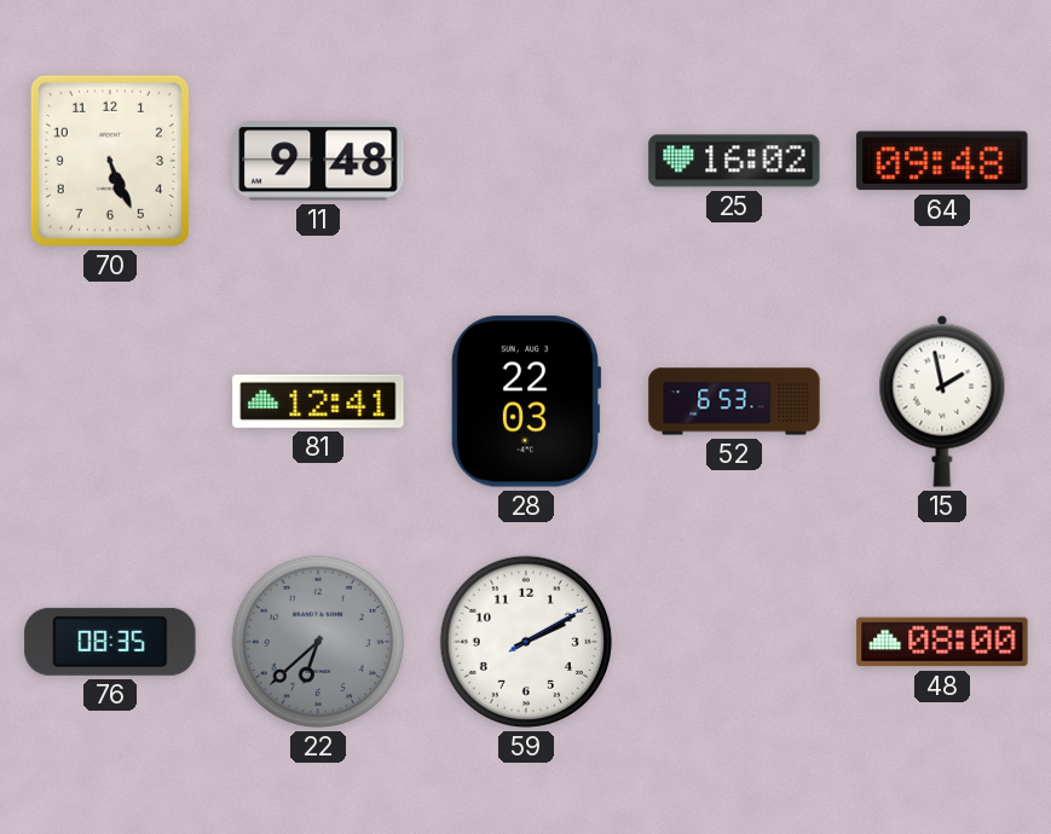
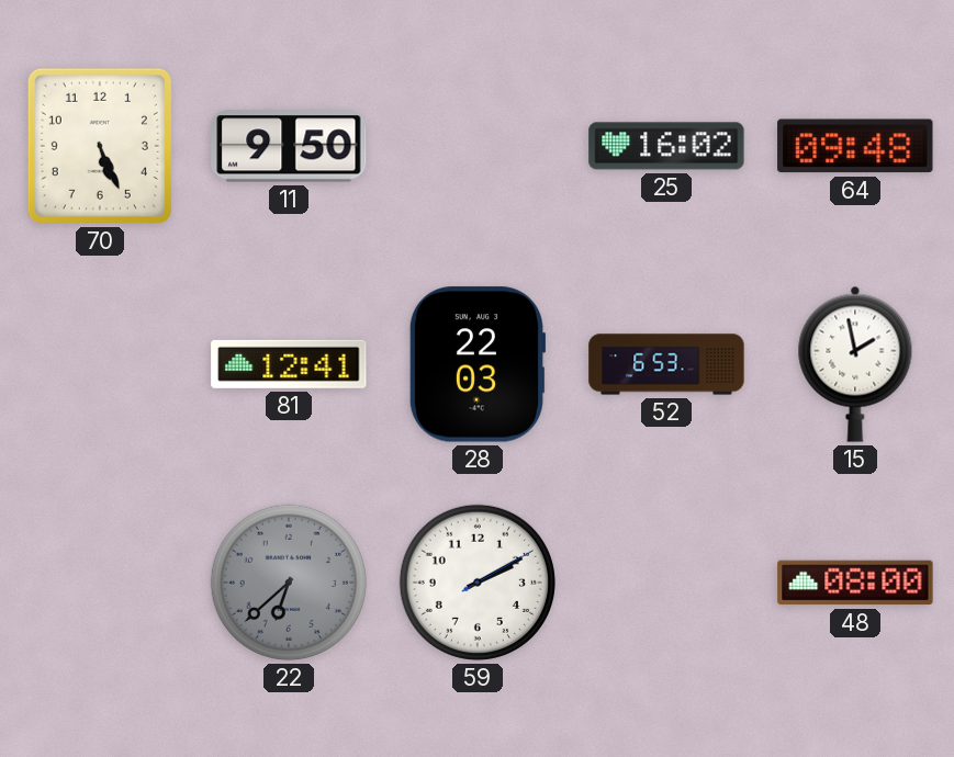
11: 9:48 -> 9:50 (289, 146)
76: 08:35 -> none (110, 642)
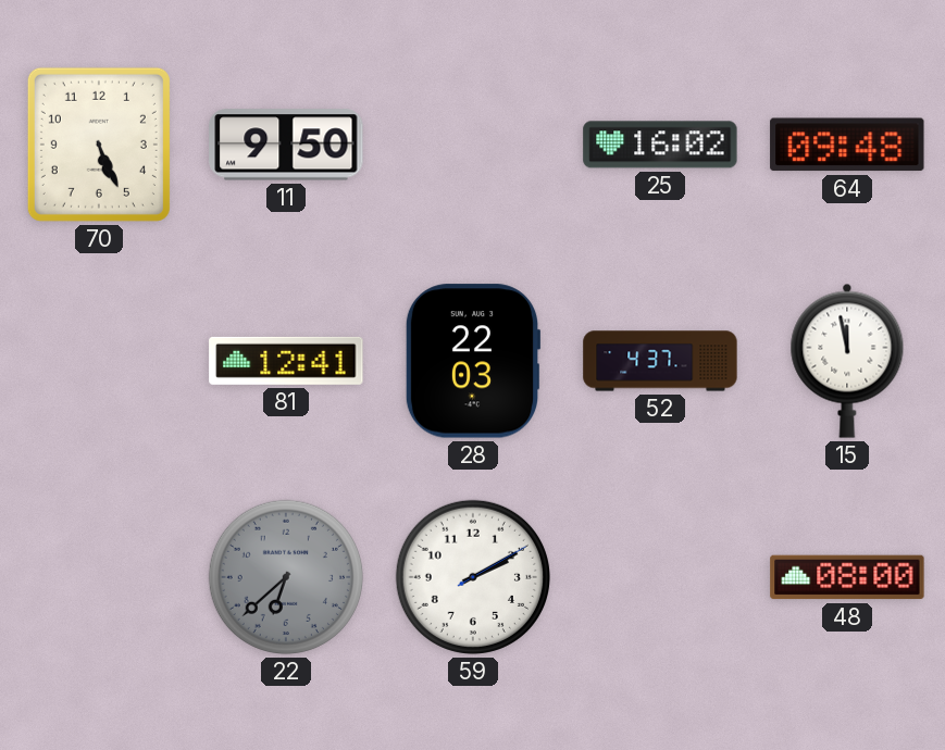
52: 6:53 -> 4:37 (660, 361)
15: 1:58 -> 11:58 (847, 361)
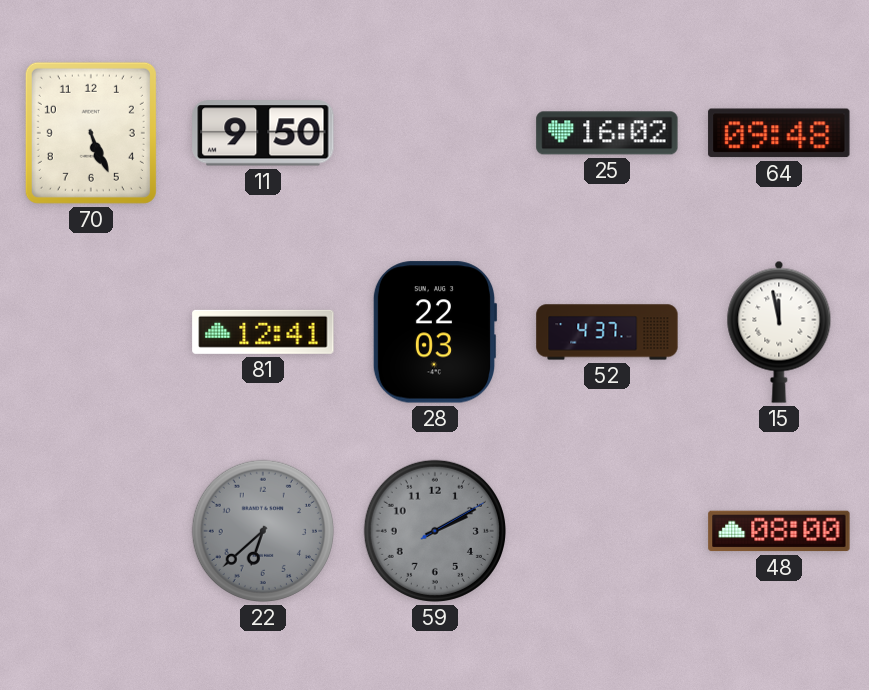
59 dial: white -> grey (435, 531)
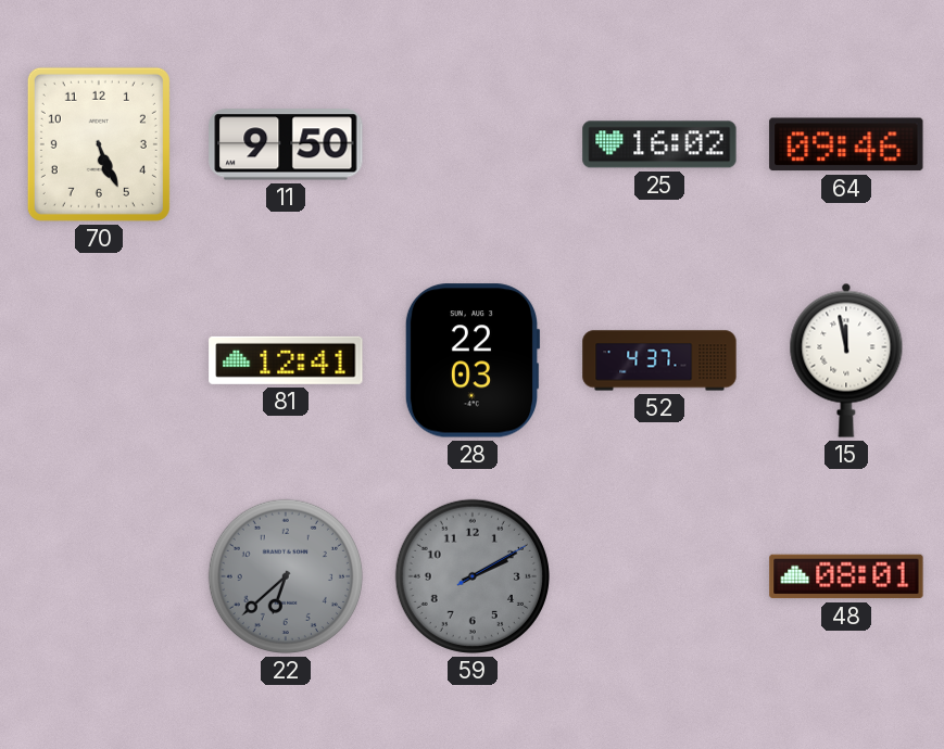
64: 09:48 -> 09:46 (846, 144)
48: 08:00 -> 08:01 (846, 576)
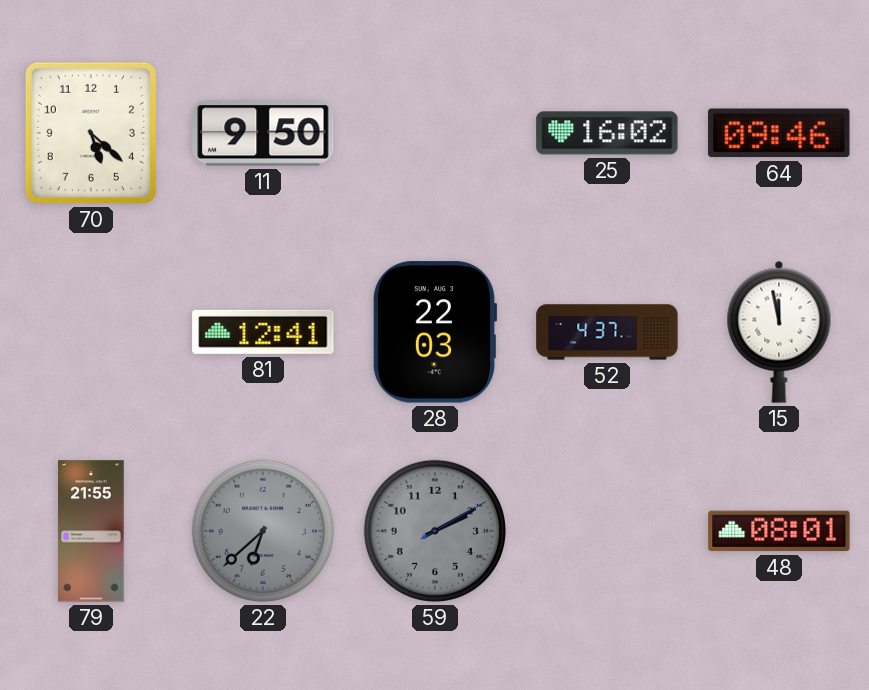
70: 5:26 -> 5:22 (91, 133)
79: none -> 21:55 (91, 531)
